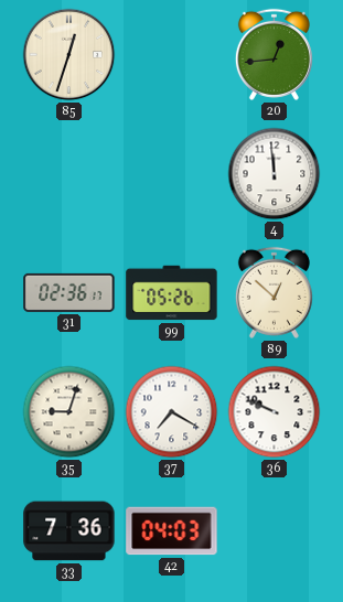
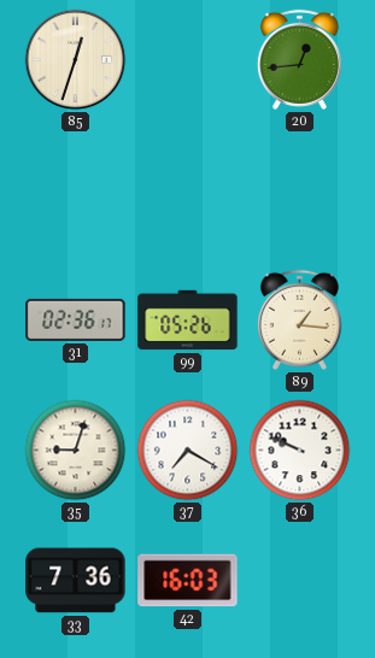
4: 11:59 -> none (275, 174)
89: 12:52 -> 1:16 (299, 319)
42: 04:03 -> 16:03 (188, 581)
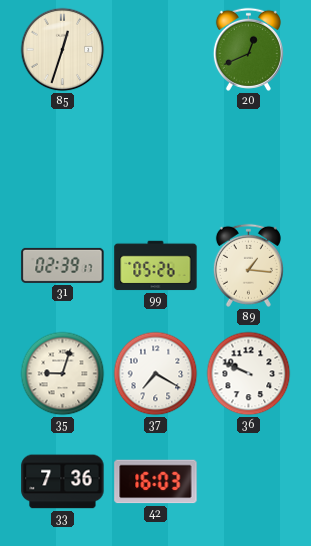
20: 12:44 -> 12:41 (248, 49)
31: 02:36 -> 02:39 (63, 265)
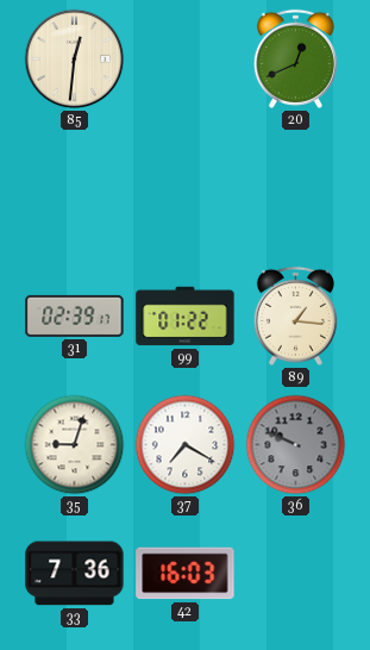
85: 12:33 -> 12:31 (75, 60)
99: 05:26 -> 01:22 (186, 317)
36 dial: white -> grey (296, 445)
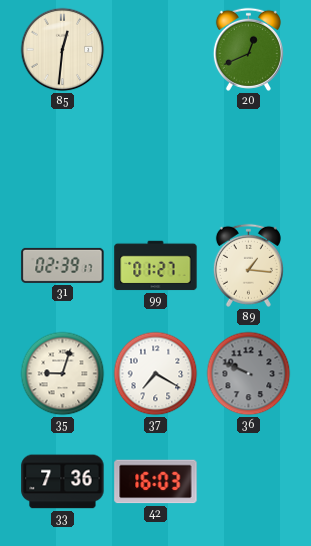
99: 01:22 -> 01:27 (156, 266)
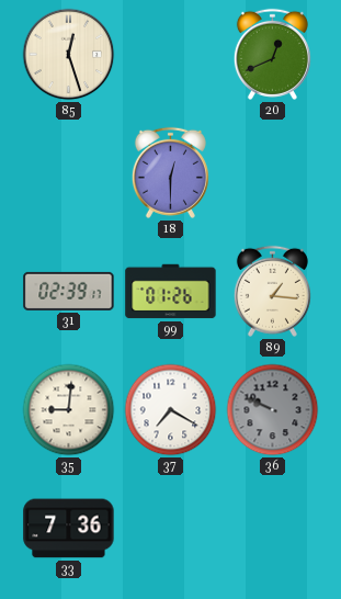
85: 12:31 -> 12:27 (69, 55)
18: none -> 12:30 (170, 172)
99: 01:27 -> 01:26 (171, 292)
35: 9:03 -> 9:01 (69, 410)
42: 16:03 -> none (156, 482)
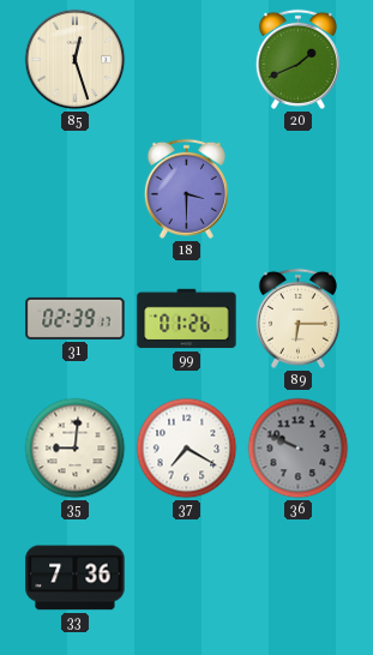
20: 12:41 -> 1:41 (297, 59)
18: 12:30 -> 3:30 (186, 188)
89: 1:16 -> 6:15 (297, 318)
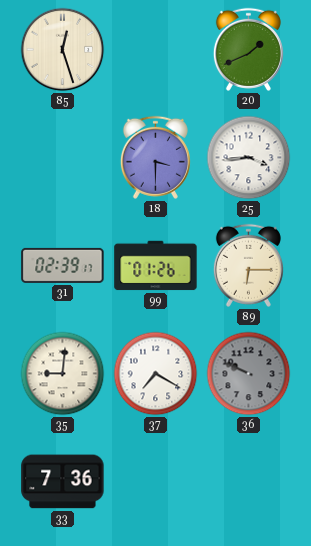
25: none -> 3:44 (249, 158)
